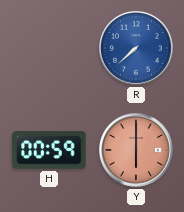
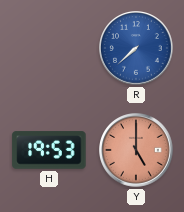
H: 00:59 -> 19:53 (49, 150)
Y: 6:00 -> 5:00 (137, 151)
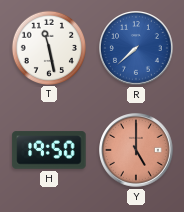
T: none -> 11:28 (48, 47)
H: 19:53 -> 19:50 (49, 150)
